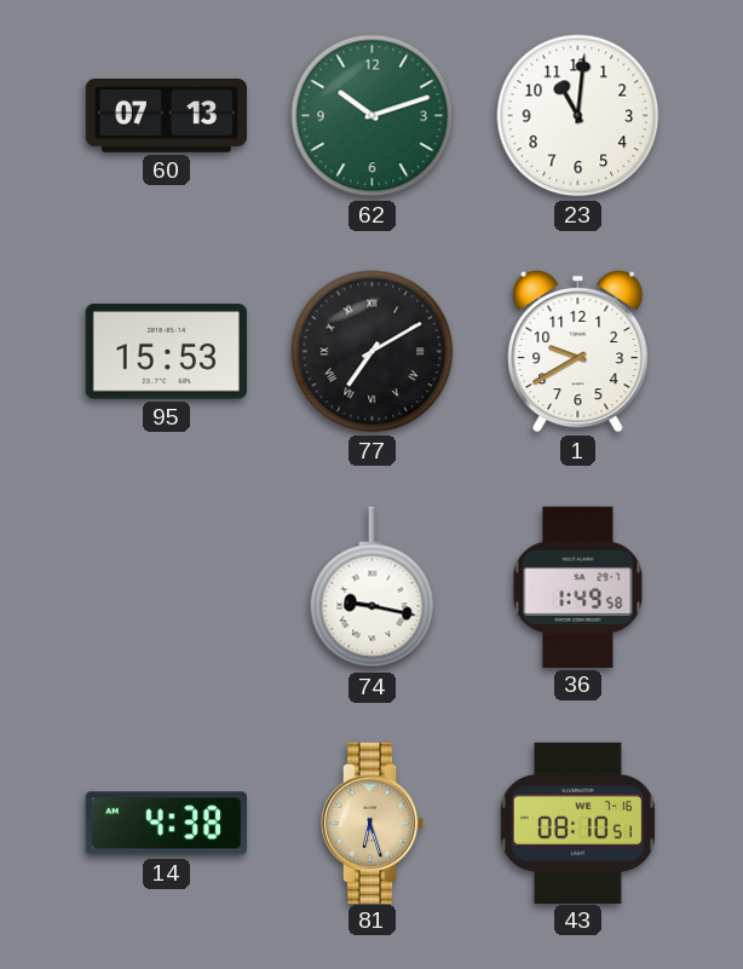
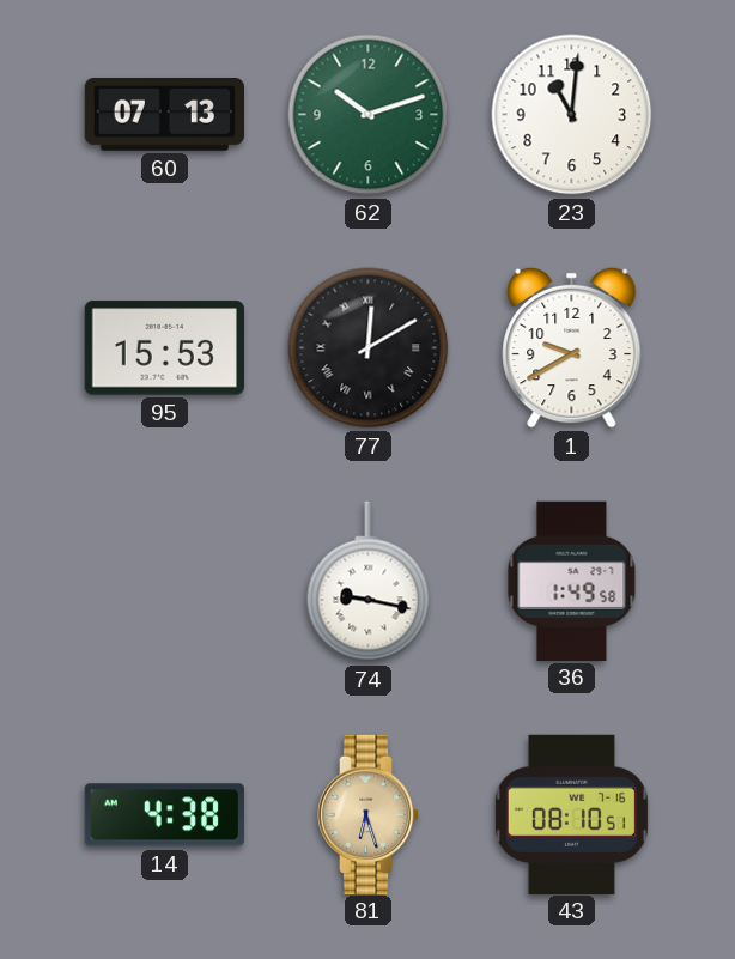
77: 7:10 -> 12:10 (369, 348)
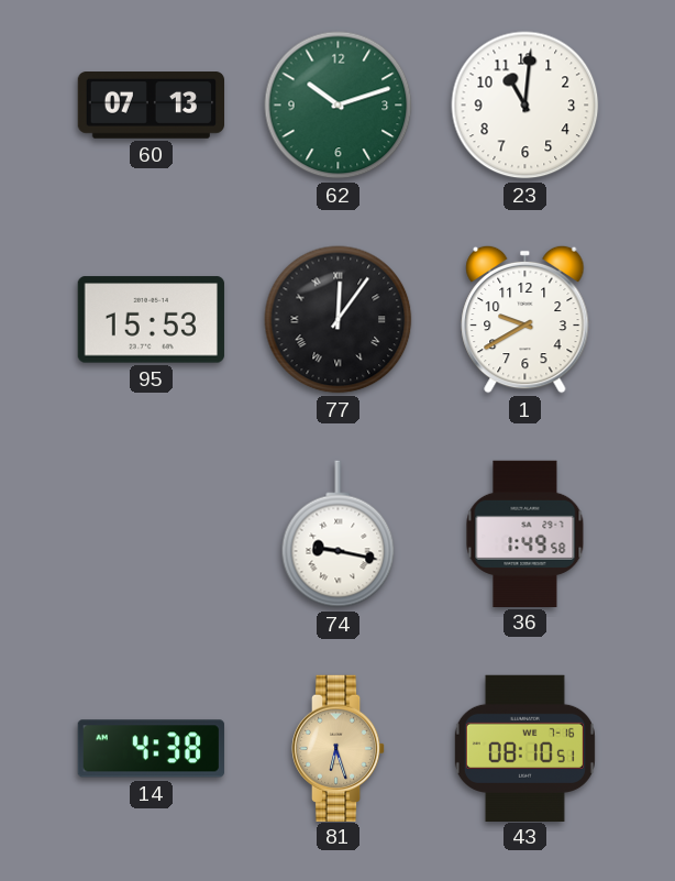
77: 12:10 -> 12:06 (339, 320)
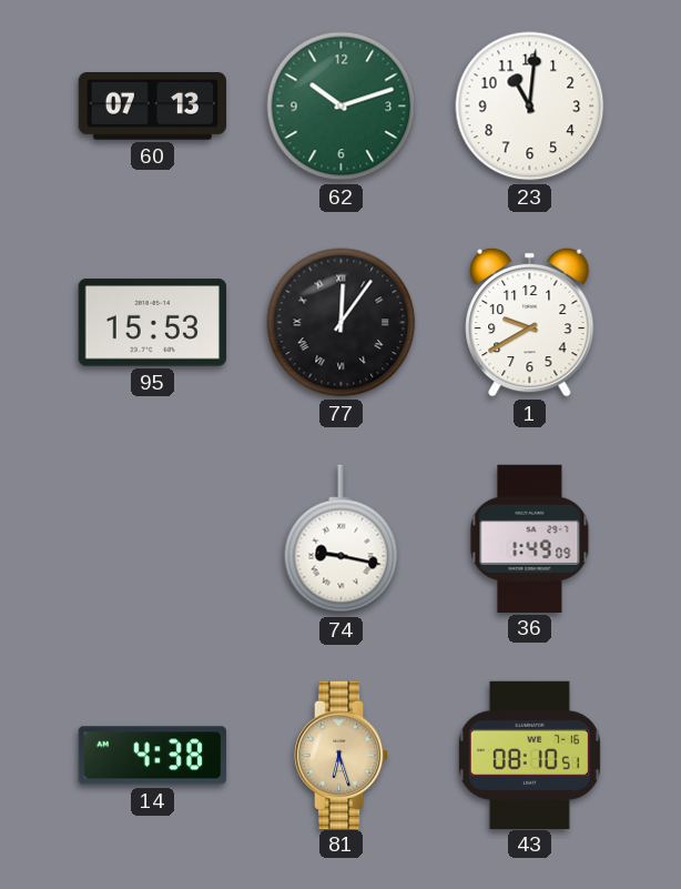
36: 1:49:58 -> 1:49:09 (530, 538)
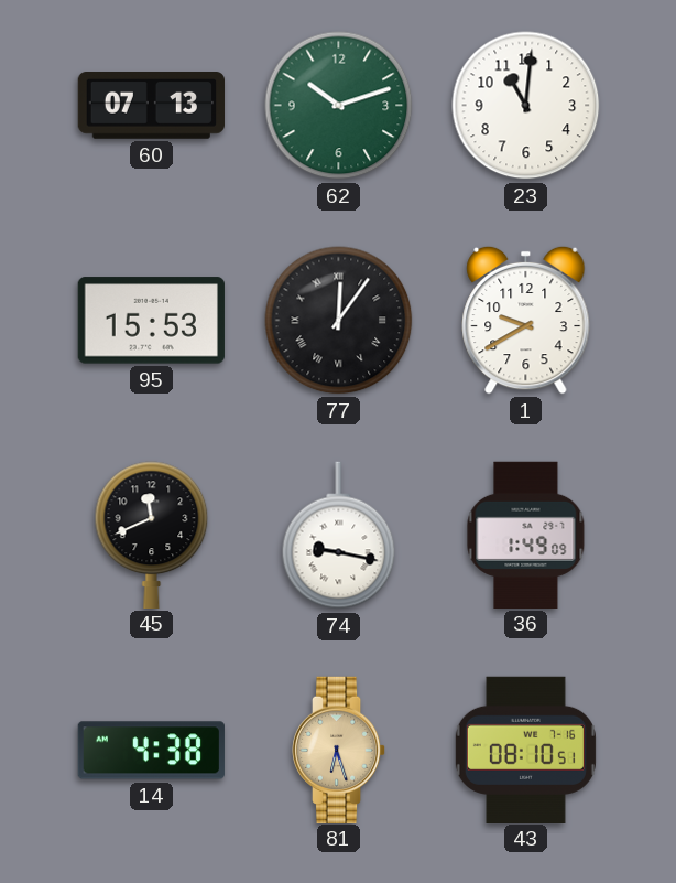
45: none -> 11:41 (152, 535)
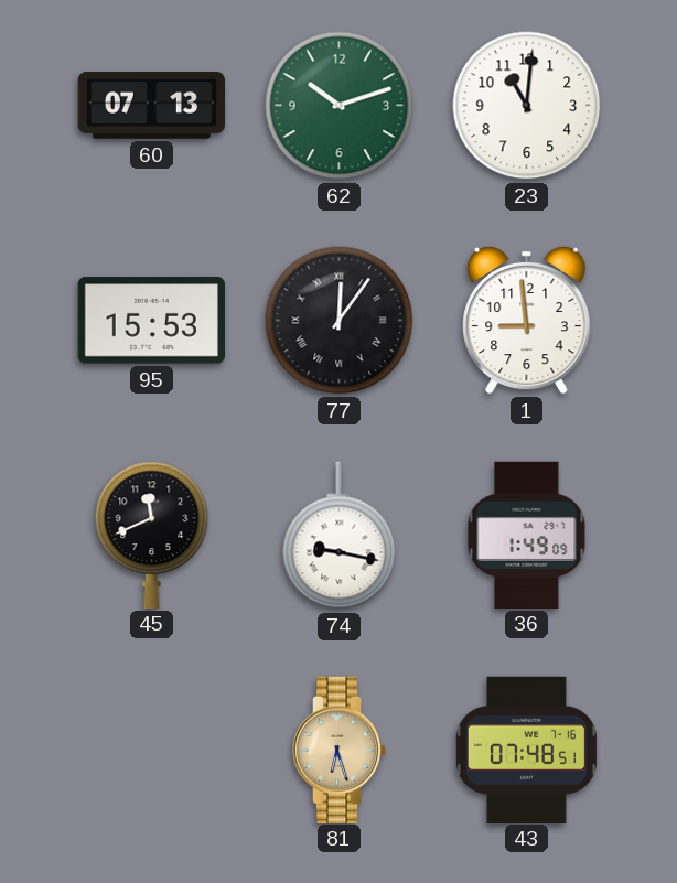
1: 9:40 -> 8:59 (527, 320)
14: 4:38 -> none (151, 751)
43: 08:10 -> 07:48 (526, 750)
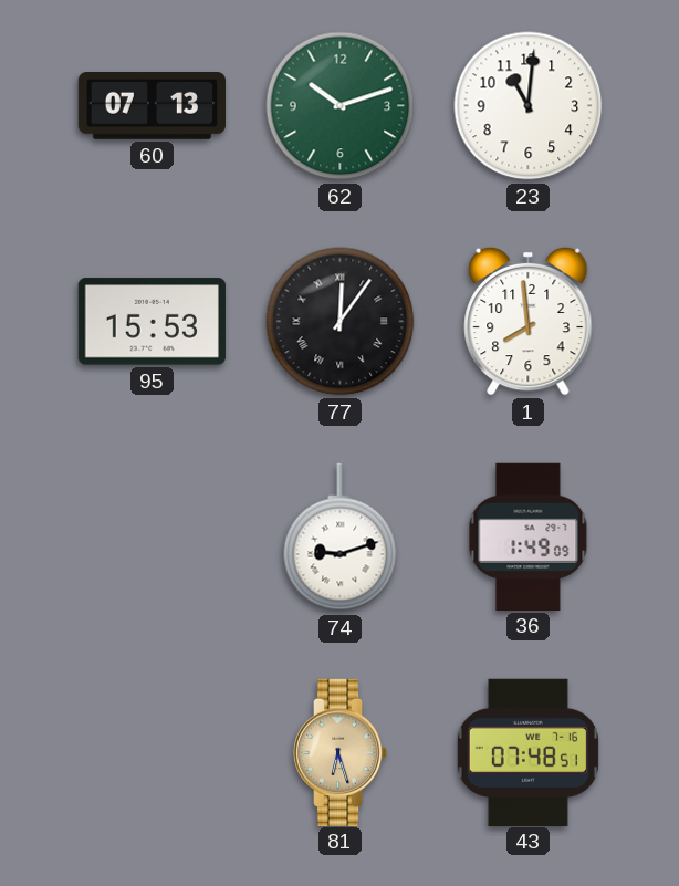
1: 8:59 -> 7:59 (529, 321)
45: 11:41 -> none (152, 535)
74: 9:17 -> 9:12 (341, 538)
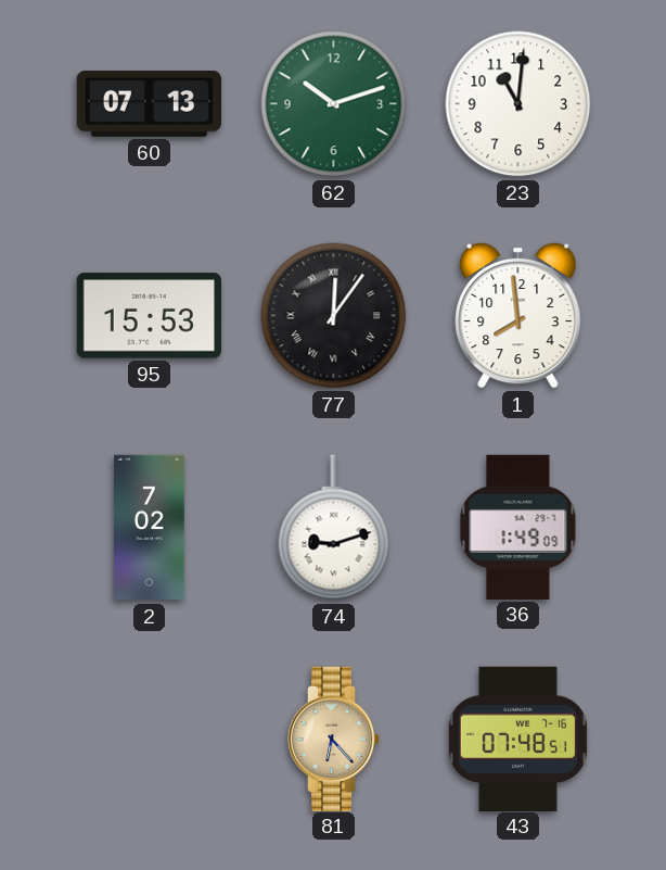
2: none -> 7:02 (150, 528)
81: 6:27 -> 6:23 (334, 739)
